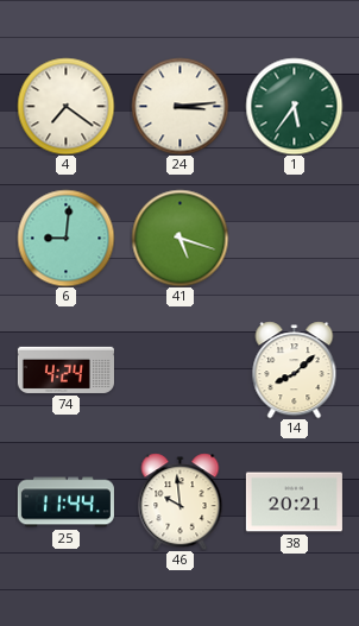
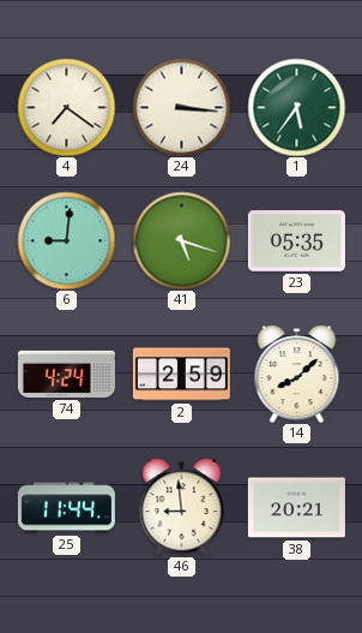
24: 3:14 -> 3:16 (181, 107)
23: none -> 05:35 (296, 241)
2: none -> 2:59 (181, 375)
46: 9:59 -> 8:59 (182, 507)
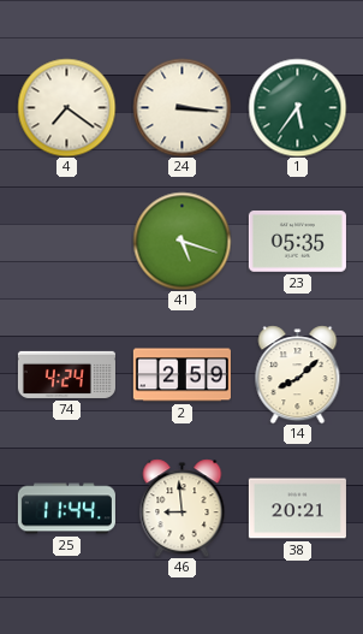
6: 9:01 -> none (66, 240)
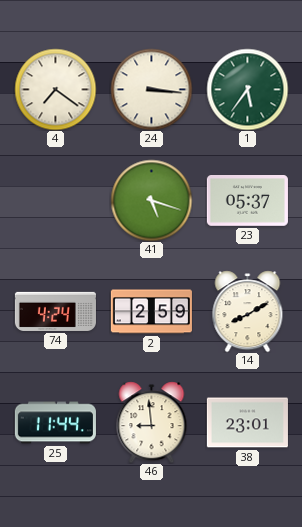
23: 05:35 -> 05:37 (247, 201)
14: 8:08 -> 8:10 (248, 311)
38: 20:21 -> 23:01 (247, 423)
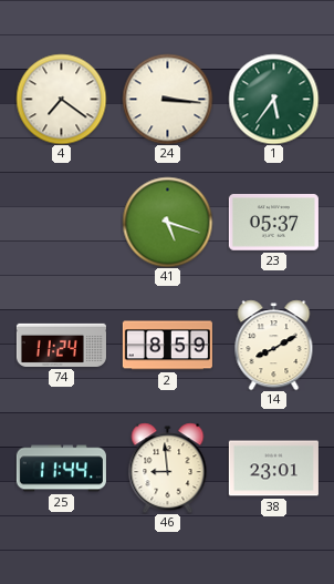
74: 4:24 -> 11:24 (61, 345)
2: 2:59 -> 8:59 (167, 346)
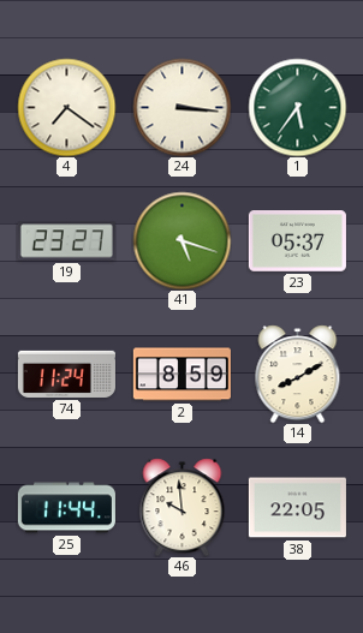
19: none -> 23:27 (66, 241)
46: 8:59 -> 9:59 (183, 507)
38: 23:01 -> 22:05 (297, 508)
